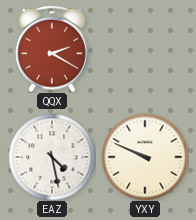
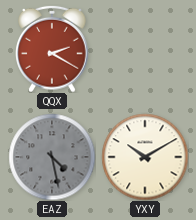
EAZ dial: white -> grey (52, 157)
YXY: 9:49 -> 10:10 (145, 157)
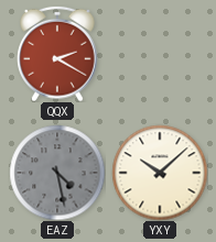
YXY: 10:10 -> 10:08 (160, 173)
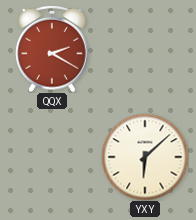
EAZ: 4:28 -> none (57, 173)
YXY: 10:08 -> 6:08 (145, 157)
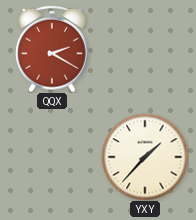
YXY: 6:08 -> 1:37 (145, 157)
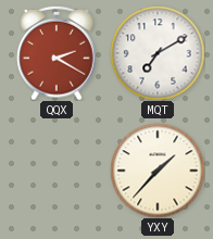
MQT: none -> 7:10 (158, 53)
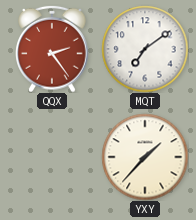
QQX: 2:20 -> 2:24 (52, 49)
MQT: 7:10 -> 7:09 (145, 49)
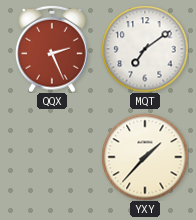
QQX: 2:24 -> 2:26 (52, 49)
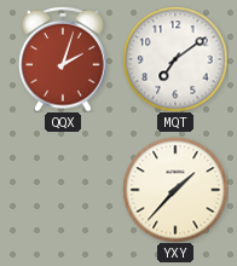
QQX: 2:26 -> 2:03 (63, 59)
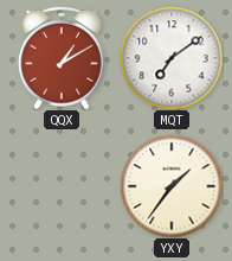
QQX: 2:03 -> 1:10 (62, 58)
YXY: 1:37 -> 1:36 (172, 186)
